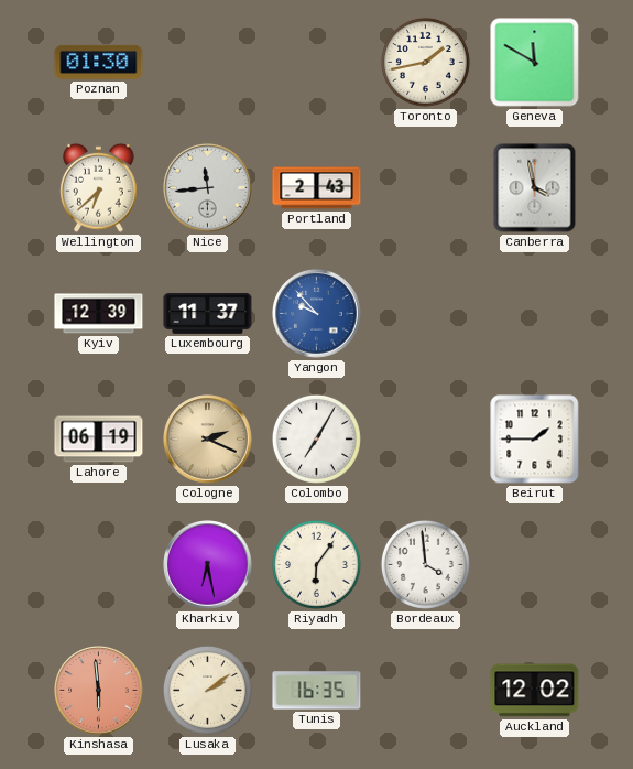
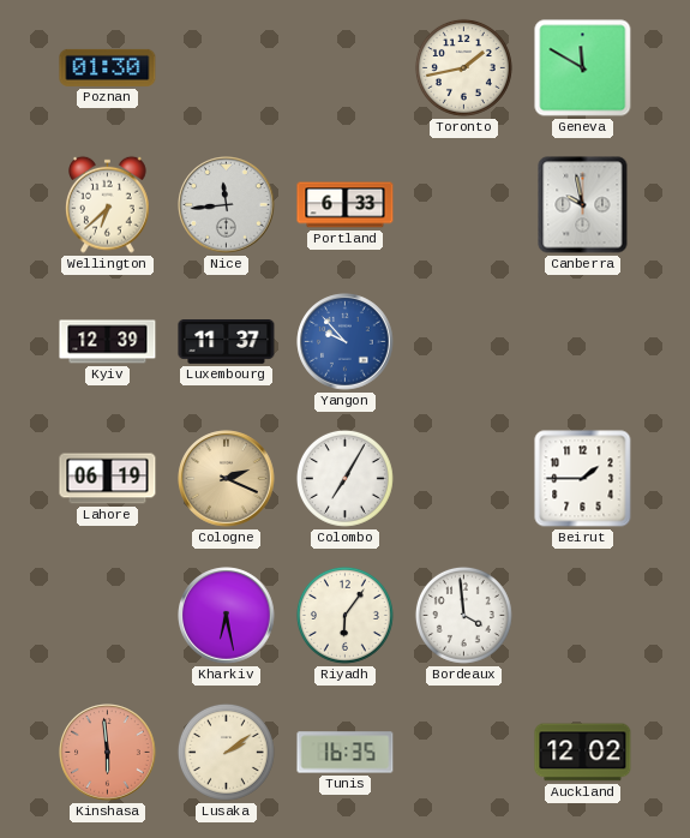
Portland: 2:43 -> 6:33 (346, 205)
Canberra: 3:58 -> 9:58 (583, 205)
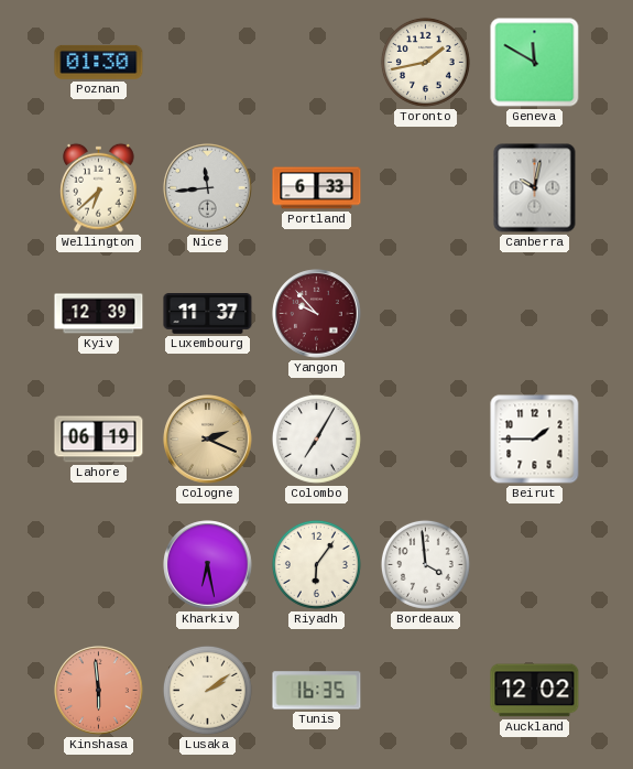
Canberra: 9:58 -> 10:02 (535, 188)
Yangon dial: blue -> burgundy (317, 314)
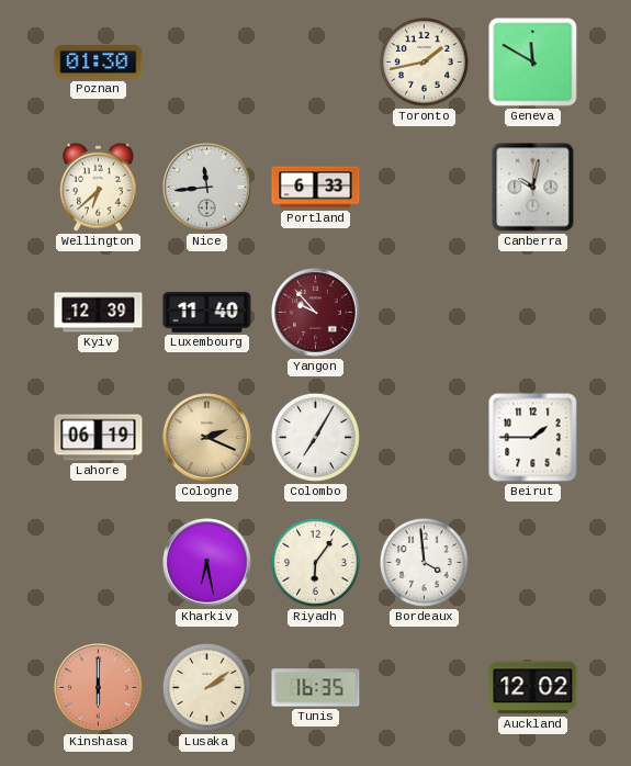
Luxembourg: 11:37 -> 11:40 (207, 313)
Kinshasa: 5:59 -> 6:00 (99, 688)
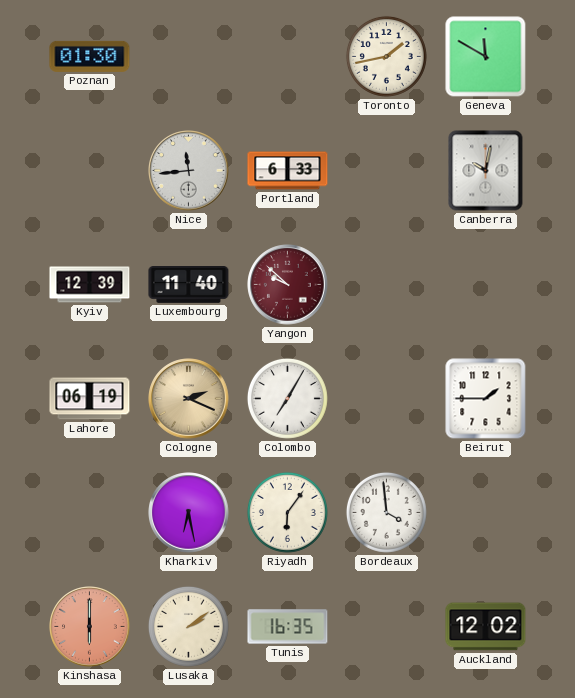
Wellington: 6:38 -> none (99, 187)
Yangon: 9:53 -> 9:52 (288, 285)
